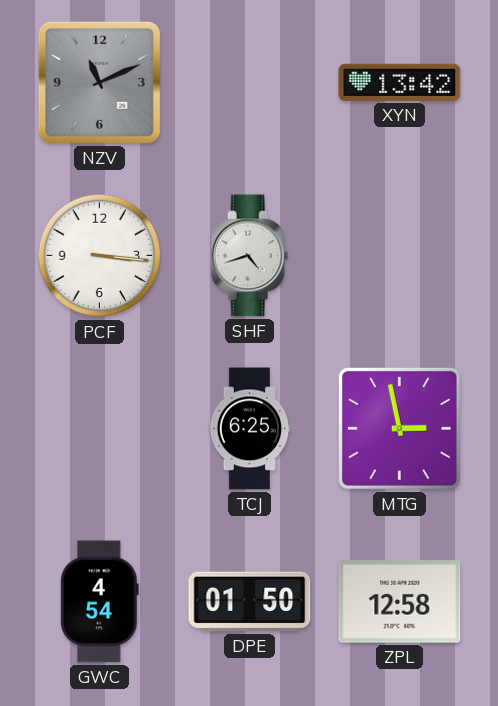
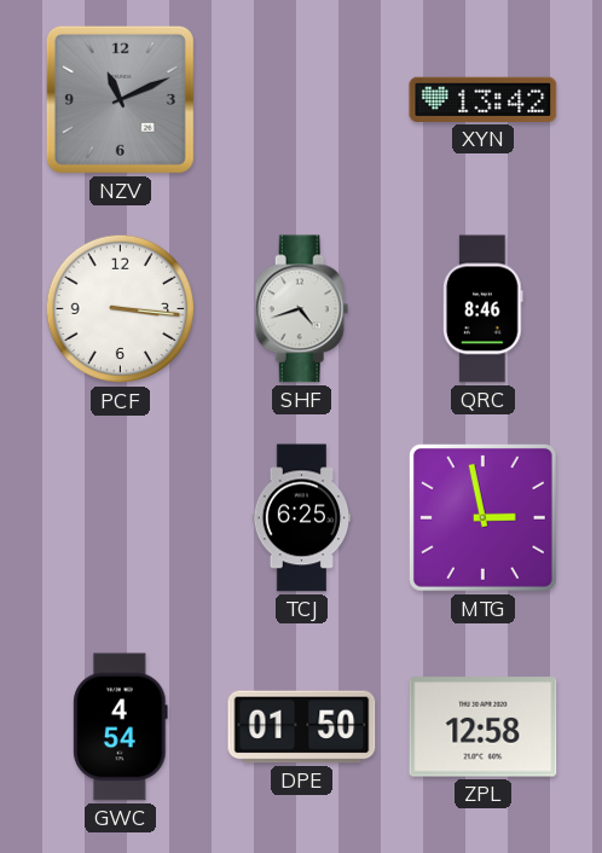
QRC: none -> 8:46 (484, 309)
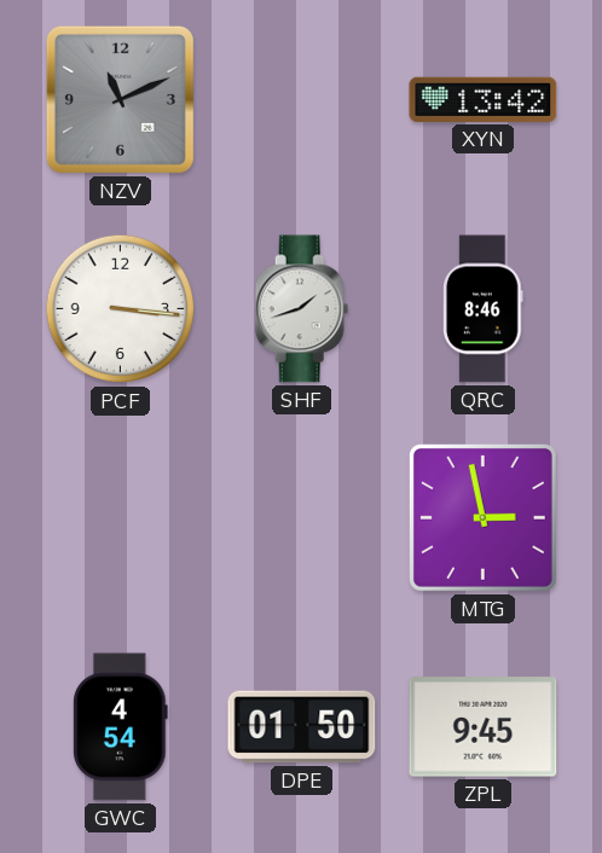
SHF: 4:42 -> 1:42 (302, 309)
TCJ: 6:25 -> none (302, 518)
ZPL: 12:58 -> 9:45 (484, 727)
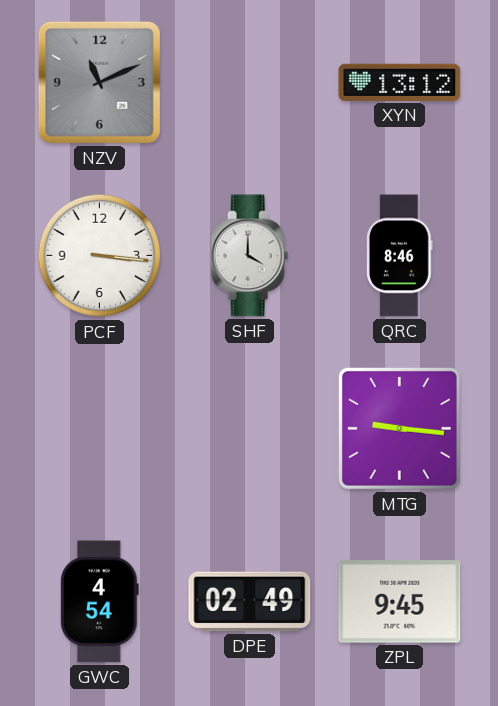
XYN: 13:42 -> 13:12 (400, 82)
SHF: 1:42 -> 4:00 (250, 256)
MTG: 2:58 -> 9:16 (399, 428)
DPE: 01:50 -> 02:49 (250, 602)
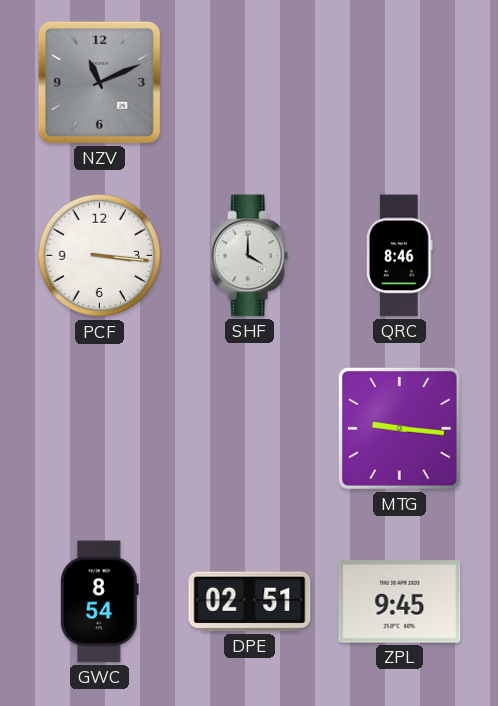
XYN: 13:12 -> none (400, 82)
GWC: 4:54 -> 8:54 (100, 602)
DPE: 02:49 -> 02:51 (250, 602)
